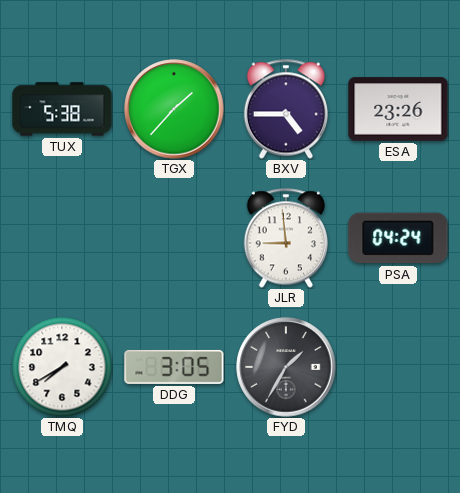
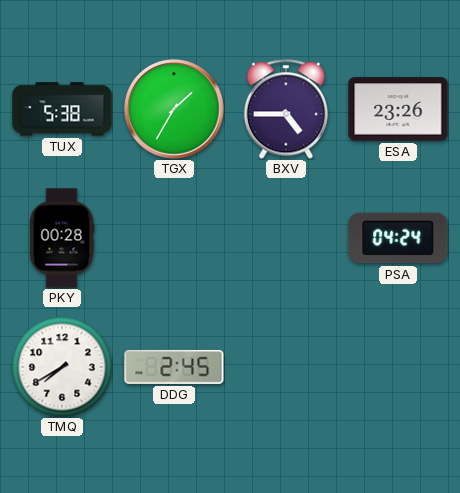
TGX: 1:37 -> 1:35 (174, 109)
PKY: none -> 00:28 (62, 238)
JLR: 8:59 -> none (285, 238)
DDG: 3:05 -> 2:45 (174, 367)
FYD: 1:35 -> none (286, 367)
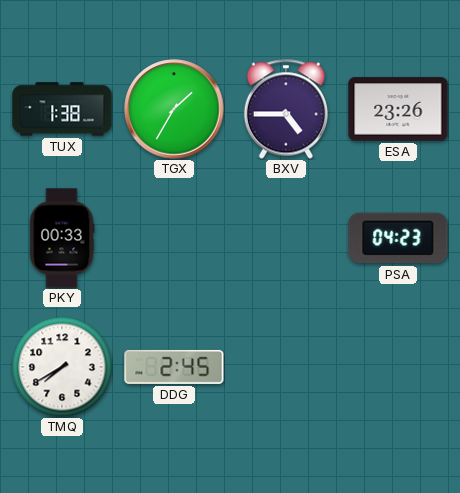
TUX: 5:38 -> 1:38 (62, 109)
PKY: 00:28 -> 00:33 (62, 238)
PSA: 04:24 -> 04:23 (398, 238)
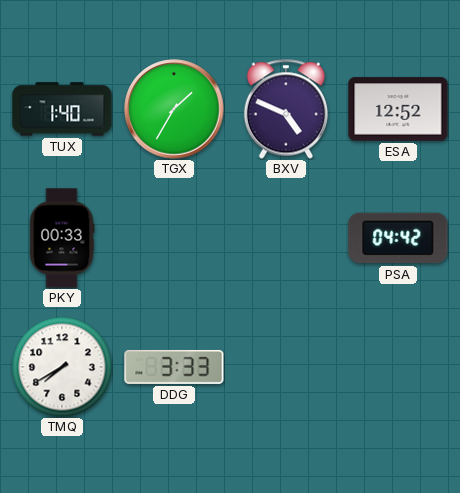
TUX: 1:38 -> 1:40 (62, 109)
BXV: 4:45 -> 4:49 (285, 109)
ESA: 23:26 -> 12:52 (398, 109)
PSA: 04:23 -> 04:42 (398, 238)
DDG: 2:45 -> 3:33 (174, 367)
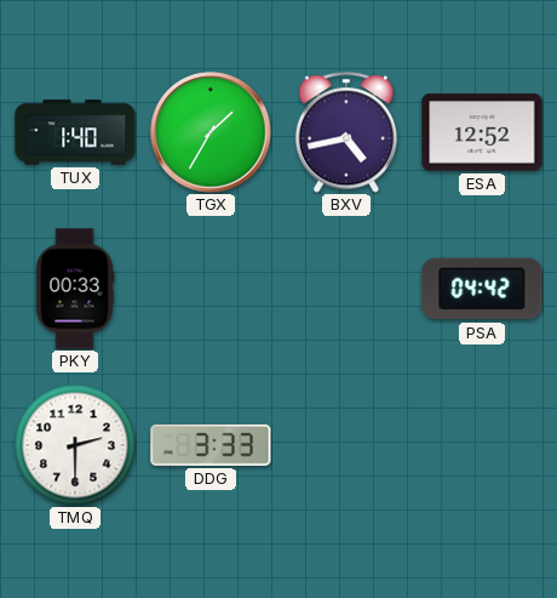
BXV: 4:49 -> 4:43 (345, 132)
TMQ: 7:40 -> 2:30 (75, 445)
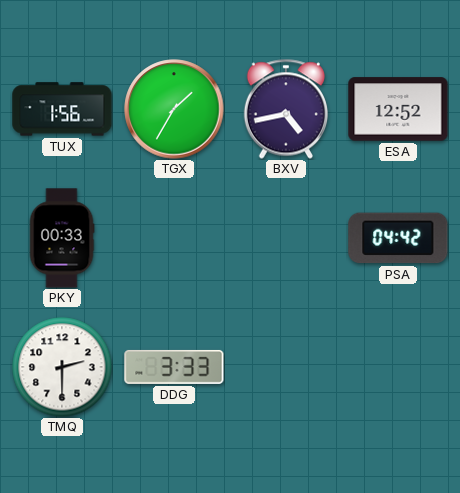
TUX: 1:40 -> 1:56 (62, 109)
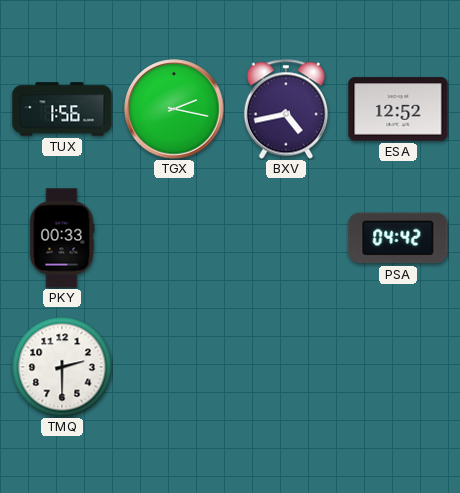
TGX: 1:35 -> 2:17 (174, 109)
DDG: 3:33 -> none (174, 367)
